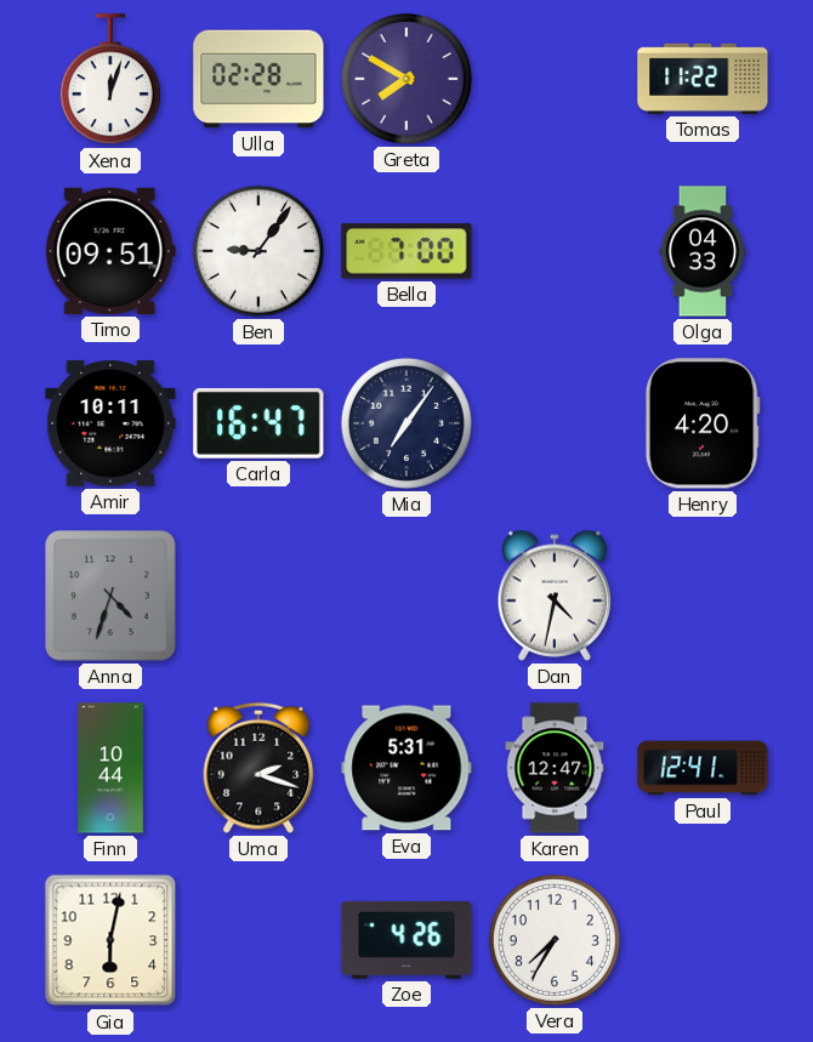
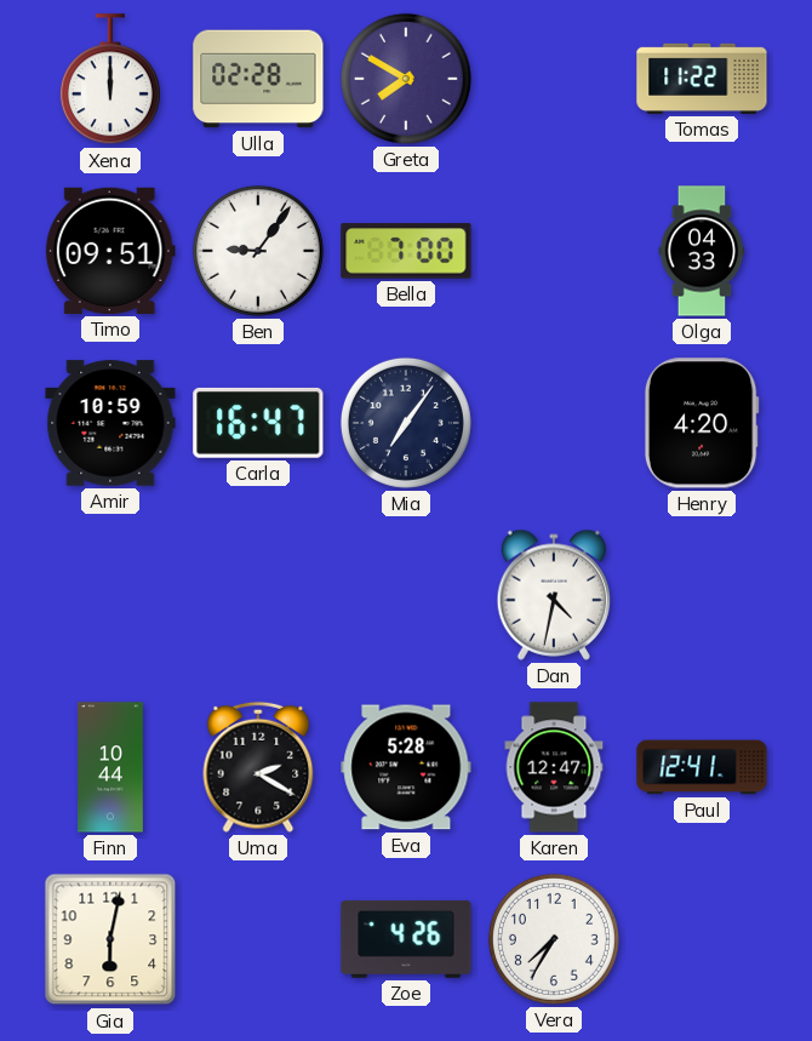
Xena: 12:03 -> 12:00 (110, 80)
Amir: 10:11 -> 10:59 (110, 423)
Anna: 4:33 -> none (110, 596)
Uma: 2:18 -> 2:20 (258, 767)
Eva: 5:31 -> 5:28 (406, 767)
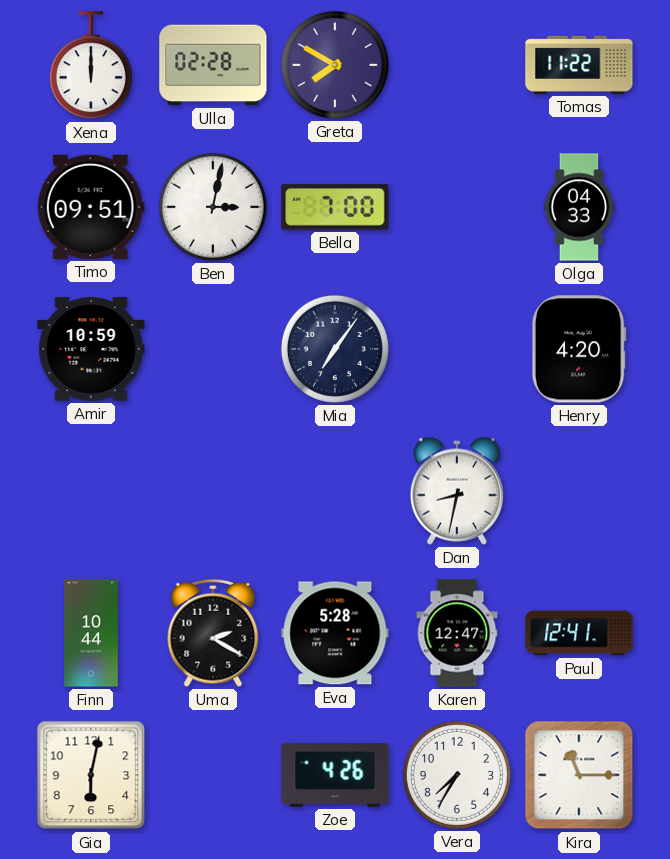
Ben: 9:06 -> 3:02 (213, 207)
Carla: 16:47 -> none (258, 423)
Dan: 4:32 -> 8:32 (457, 491)
Kira: none -> 11:15 (579, 775)
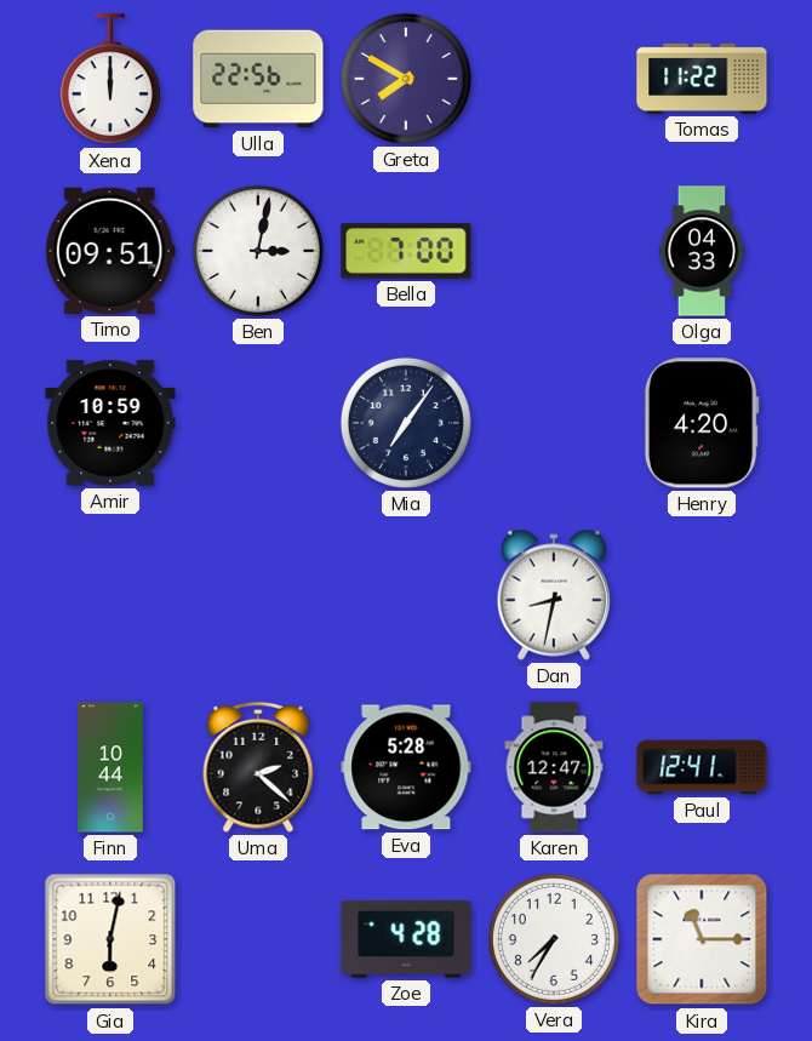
Ulla: 02:28 -> 22:56 (258, 79)
Uma: 2:20 -> 2:22 (258, 767)
Zoe: 4:26 -> 4:28 (406, 939)
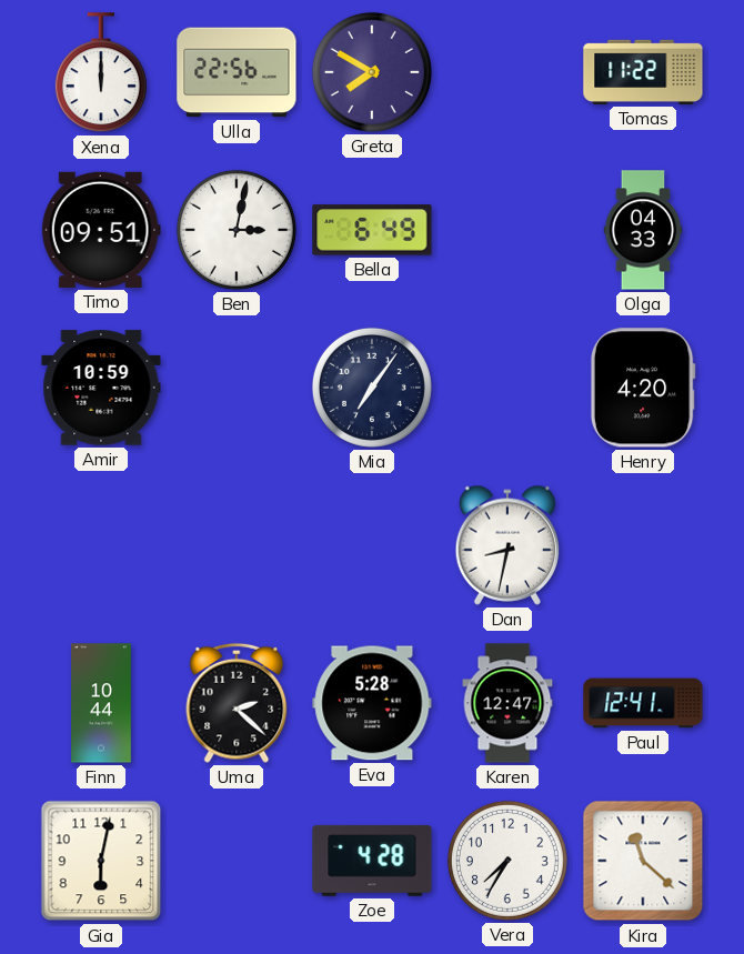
Bella: 7:00 -> 6:49 (372, 230)
Kira: 11:15 -> 11:22 (643, 861)
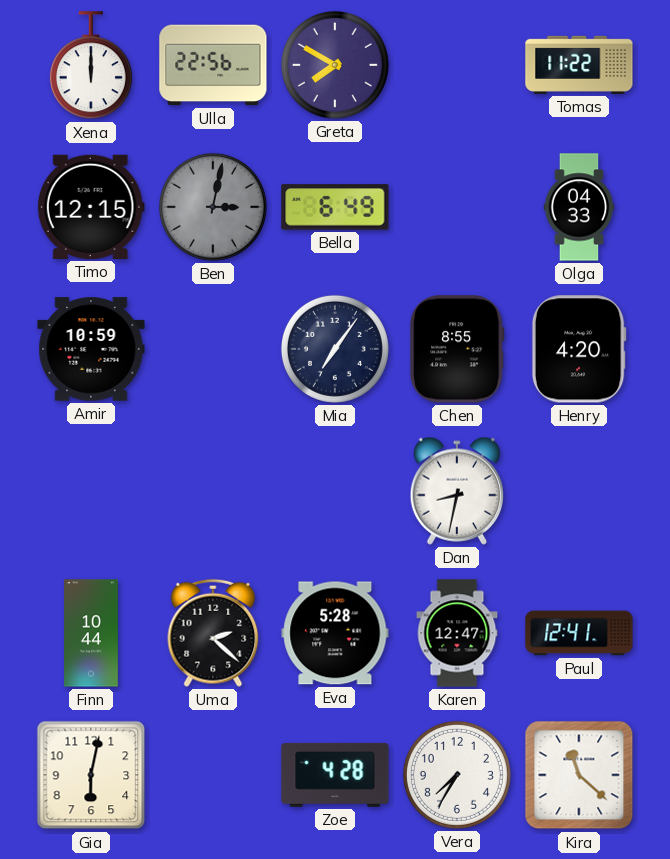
Timo: 09:51 -> 12:15 (91, 207)
Ben dial: white -> grey (213, 207)
Chen: none -> 8:55 (457, 349)
